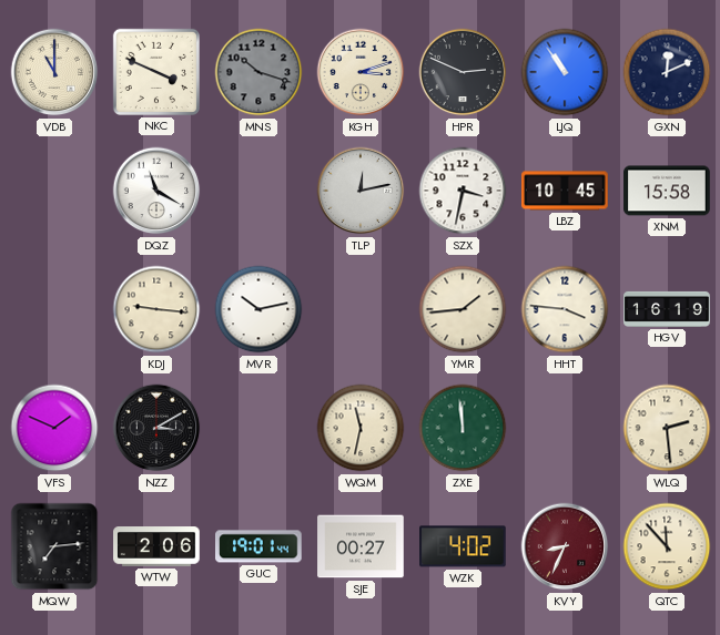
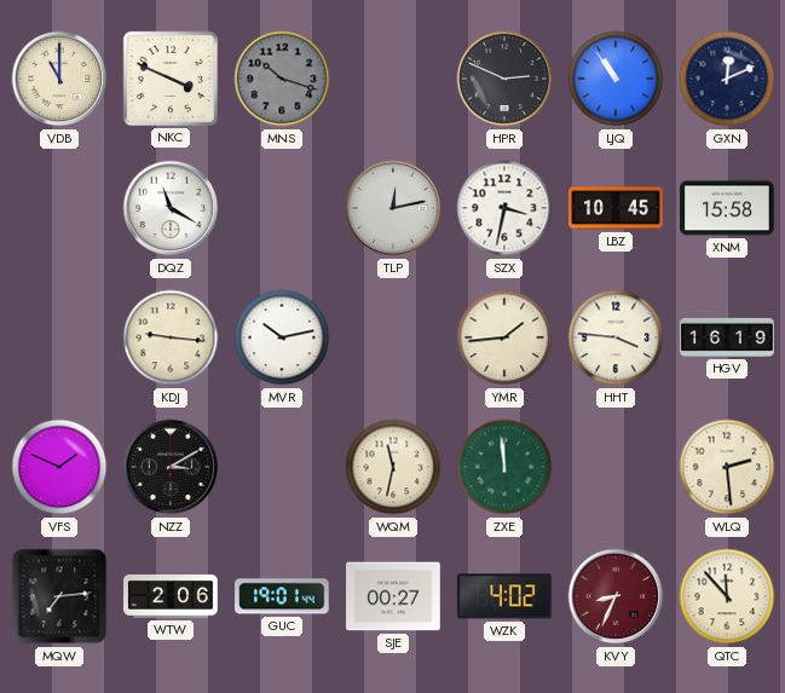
KGH: 3:12 -> none (361, 72)
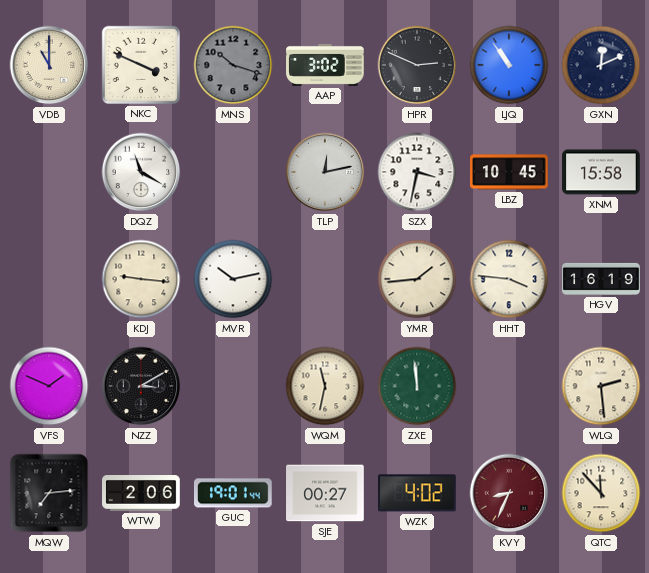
AAP: none -> 3:02 (325, 65)
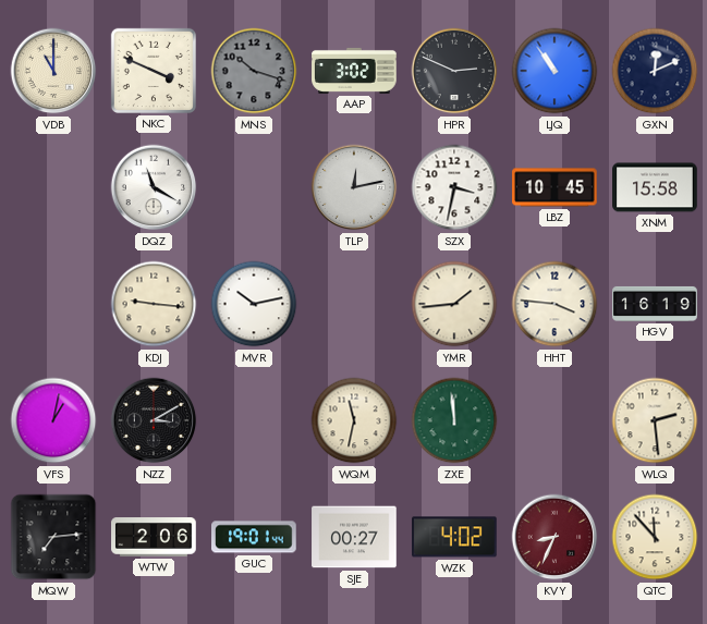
VFS: 1:49 -> 1:02 (53, 420)
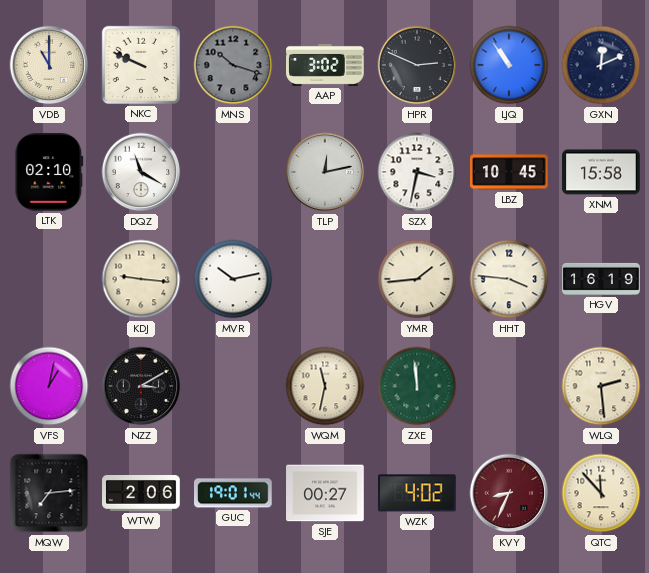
NKC: 3:49 -> 9:49 (141, 65)
LTK: none -> 02:10 (49, 173)
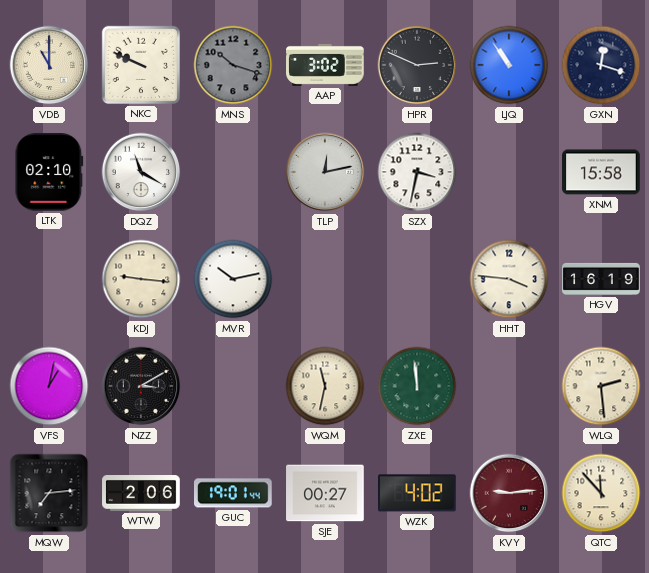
GXN: 12:11 -> 12:18 (601, 65)
LBZ: 10:45 -> none (509, 172)
YMR: 1:44 -> none (417, 279)
KVY: 8:34 -> 9:14 (509, 493)
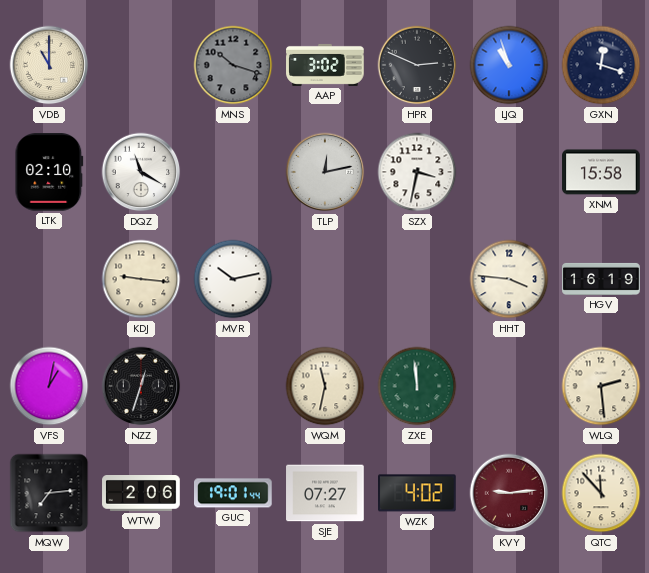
NKC: 9:49 -> none (141, 65)
LJQ: 10:54 -> 10:57 (509, 65)
NZZ: 3:10 -> 12:33 (141, 386)
SJE: 00:27 -> 07:27 (325, 493)
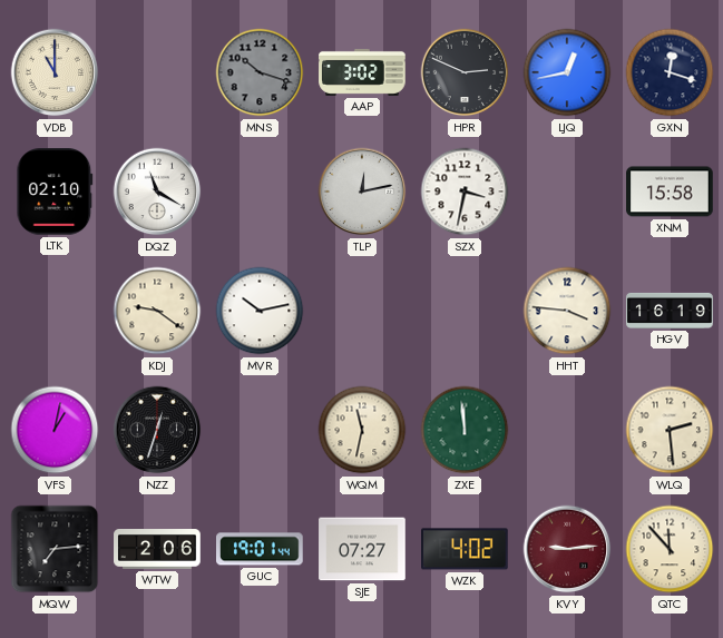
LJQ: 10:57 -> 12:43 (567, 72)
KDJ: 9:16 -> 9:21 (157, 311)
